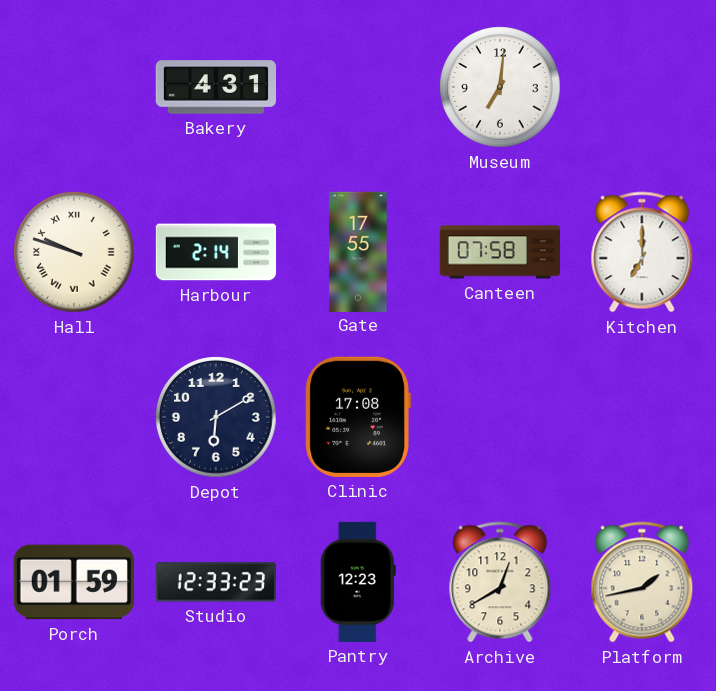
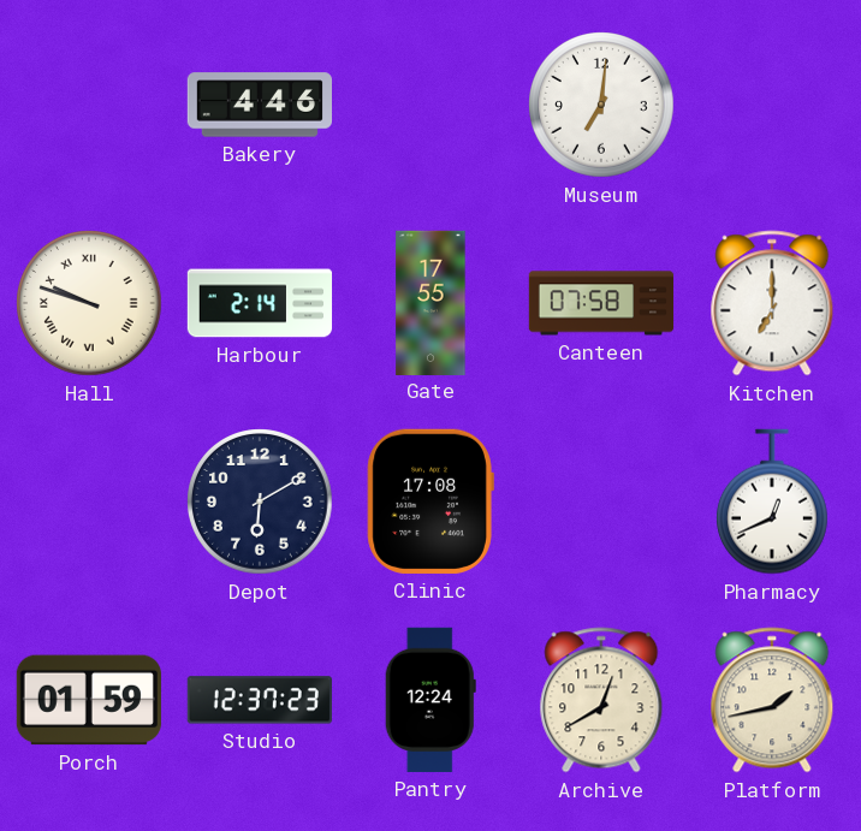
Bakery: 4:31 -> 4:46 (259, 105)
Pharmacy: none -> 12:41 (773, 501)
Studio: 12:33 -> 12:37 (260, 700)
Pantry: 12:23 -> 12:24 (430, 700)
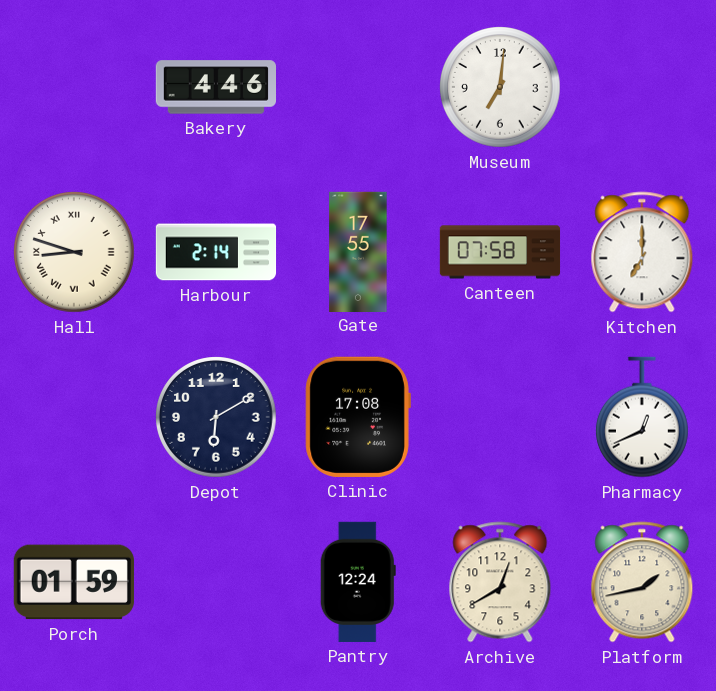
Hall: 9:48 -> 8:48 (74, 252)
Studio: 12:37 -> none (260, 700)
